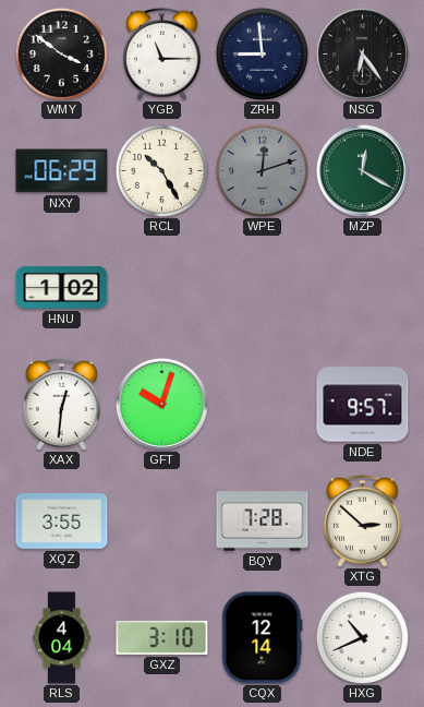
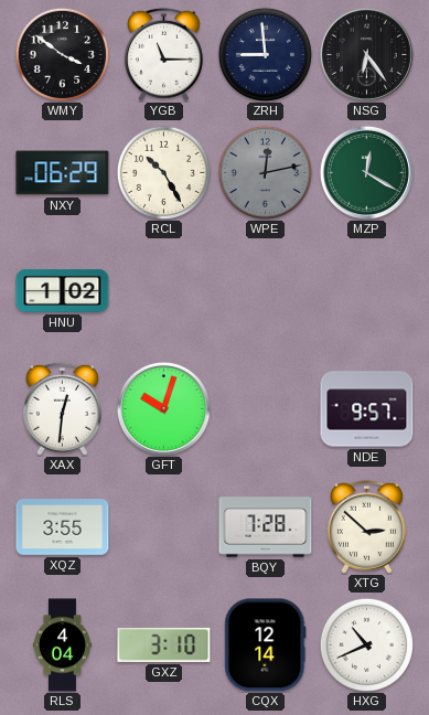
WPE: 12:12 -> 12:13 (265, 172)
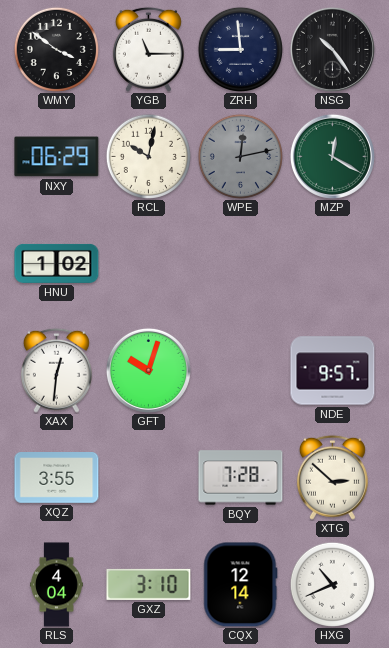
NSG: 6:24 -> 10:24 (332, 49)
RCL: 10:25 -> 10:02 (148, 156)
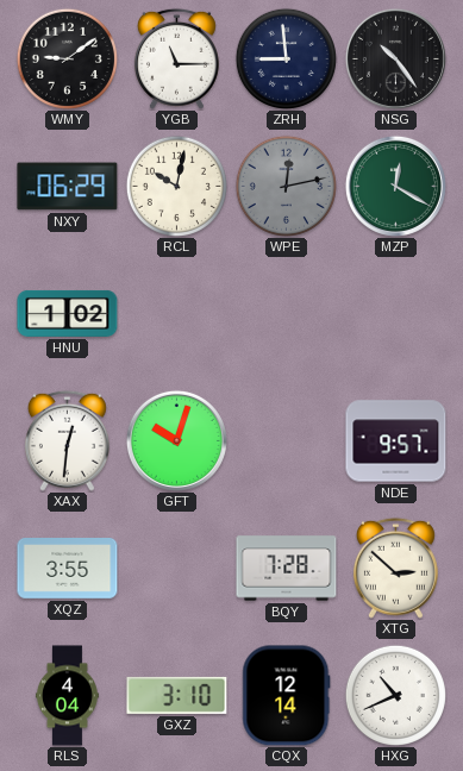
WMY: 3:51 -> 9:09 (67, 58)
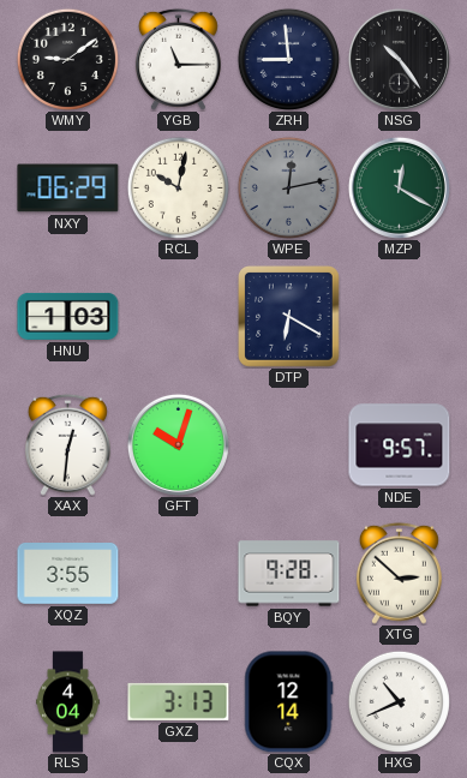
HNU: 1:02 -> 1:03 (68, 316)
DTP: none -> 6:20 (289, 317)
BQY: 7:28 -> 9:28 (289, 574)
GXZ: 3:10 -> 3:13 (179, 701)
